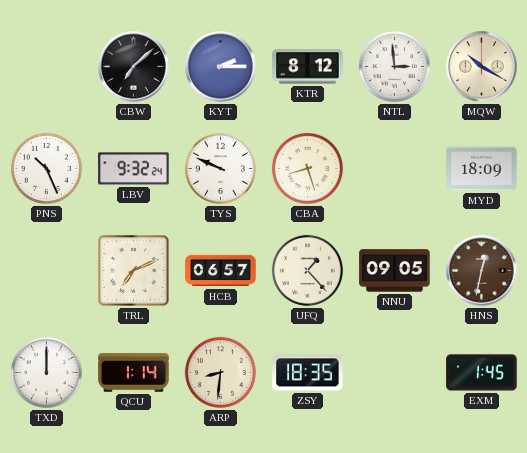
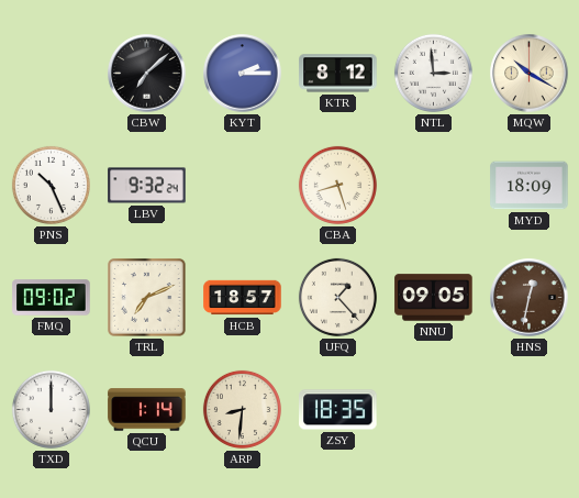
TYS: 9:49 -> none (220, 168)
FMQ: none -> 09:02 (52, 298)
HCB: 06:57 -> 18:57 (243, 298)
EXM: 1:45 -> none (482, 373)
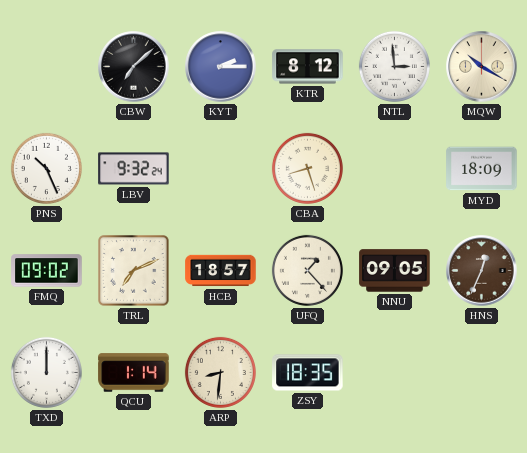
HNS: 12:32 -> 12:34 (482, 271)
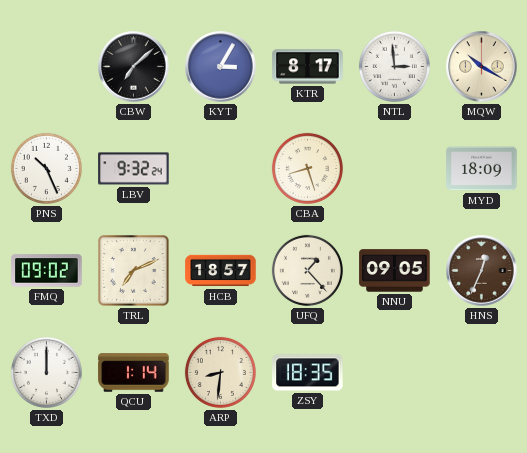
KYT: 2:15 -> 3:05 (221, 67)
KTR: 8:12 -> 8:17 (308, 67)
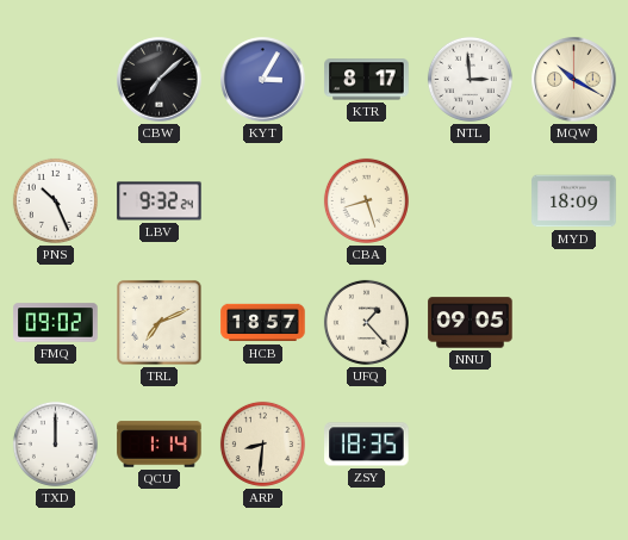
HNS: 12:34 -> none (482, 271)
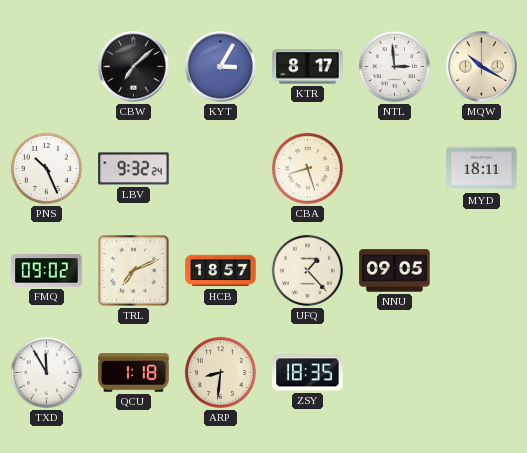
MYD: 18:09 -> 18:11 (482, 169)
TXD: 12:00 -> 11:55 (46, 372)
QCU: 1:14 -> 1:18 (134, 373)
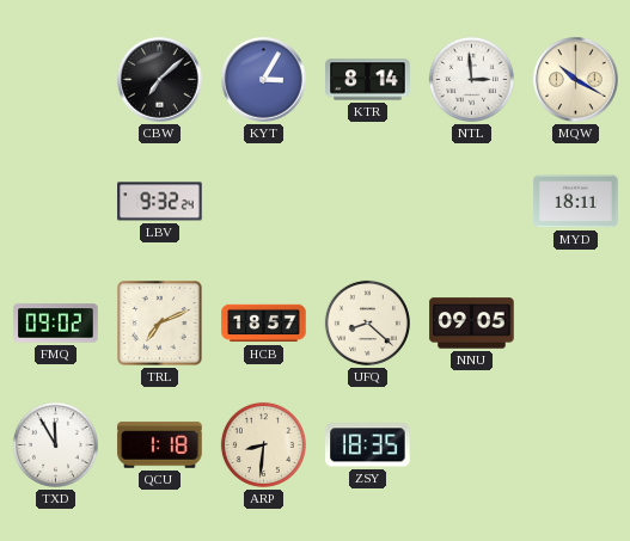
KTR: 8:17 -> 8:14 (368, 80)
PNS: 10:26 -> none (46, 168)
CBA: 8:27 -> none (307, 168)
UFQ: 1:23 -> 8:22 (367, 322)
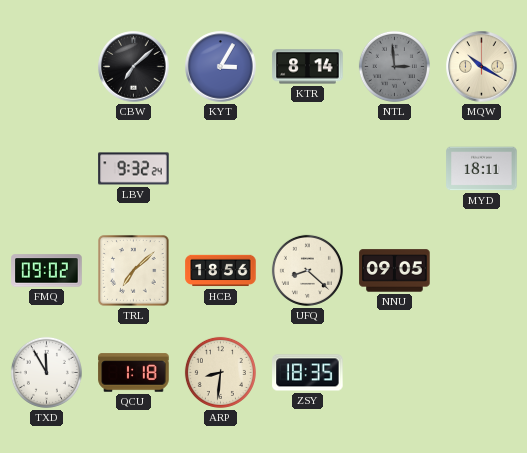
NTL dial: white -> grey (394, 66)
TRL: 7:11 -> 7:08 (134, 271)
HCB: 18:57 -> 18:56 (221, 271)
